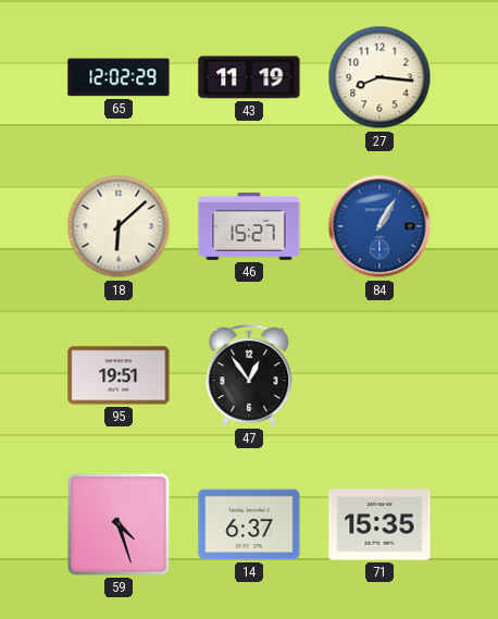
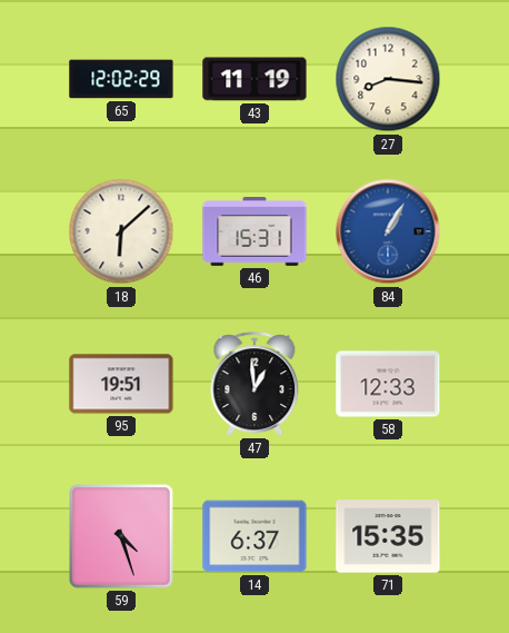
46: 15:27 -> 15:31 (255, 233)
47: 12:54 -> 12:59 (255, 384)
58: none -> 12:33 (388, 384)
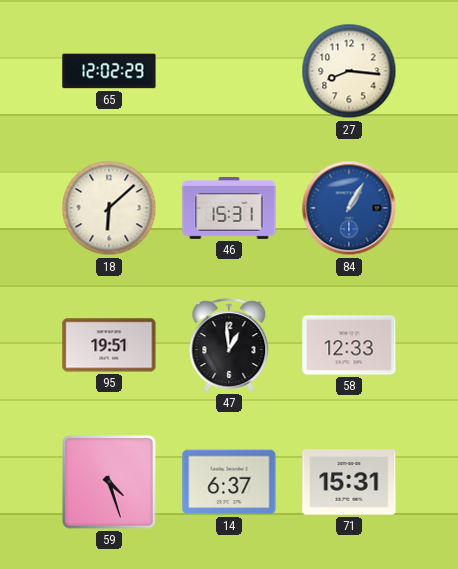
43: 11:19 -> none (255, 79)
71: 15:35 -> 15:31 (349, 482)
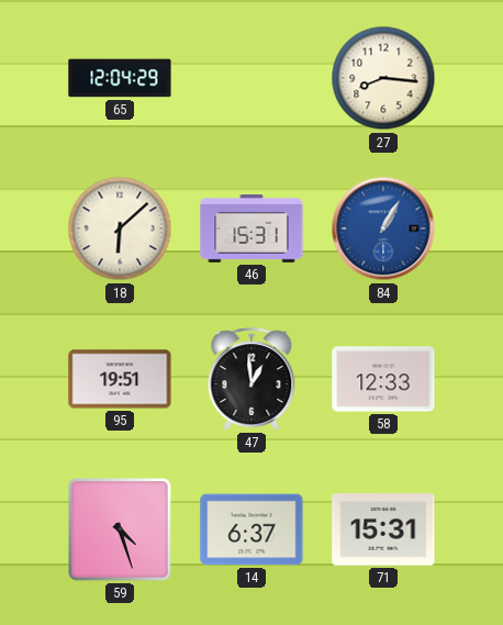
65: 12:02 -> 12:04 (120, 78)
